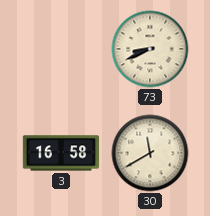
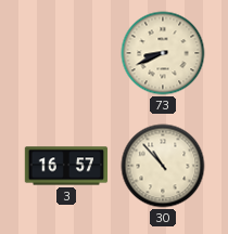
3: 16:58 -> 16:57 (66, 166)
30: 11:40 -> 10:53 (163, 166)
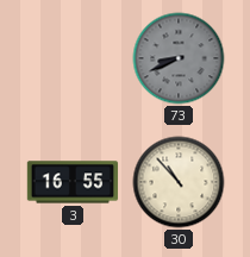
73 dial: cream -> grey (179, 58)
3: 16:57 -> 16:55 (73, 182)
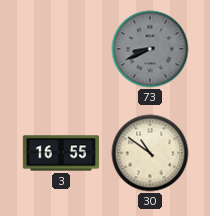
30: 10:53 -> 10:51 (150, 153)
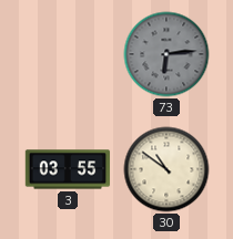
73: 8:41 -> 6:14 (166, 54)
3: 16:55 -> 03:55 (68, 169)
